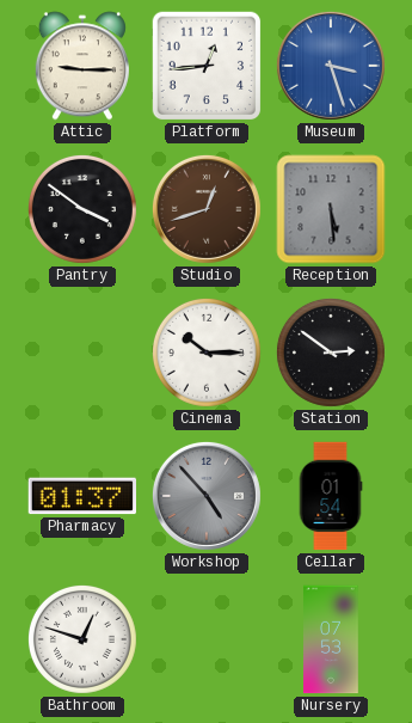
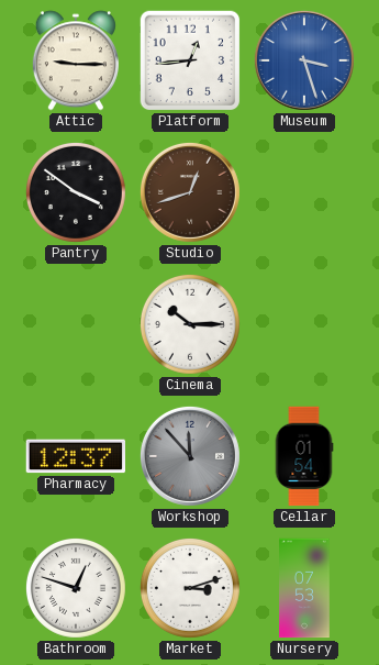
Reception: 5:29 -> none (331, 209)
Station: 2:51 -> none (331, 353)
Pharmacy: 01:37 -> 12:37 (75, 456)
Workshop: 4:53 -> 11:53 (190, 456)
Market: none -> 3:12 (190, 588)
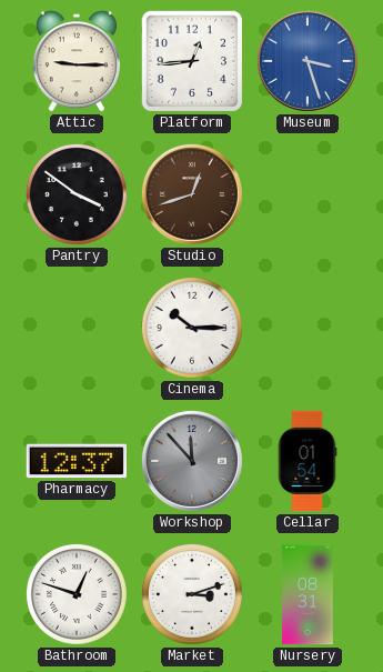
Nursery: 07:53 -> 08:31 (309, 594)
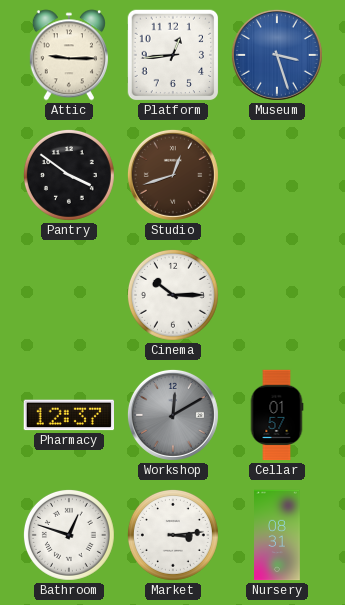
Workshop: 11:53 -> 12:10 (173, 415)
Cellar: 01:54 -> 01:57 (277, 415)
Market: 3:12 -> 3:14 (173, 535)
